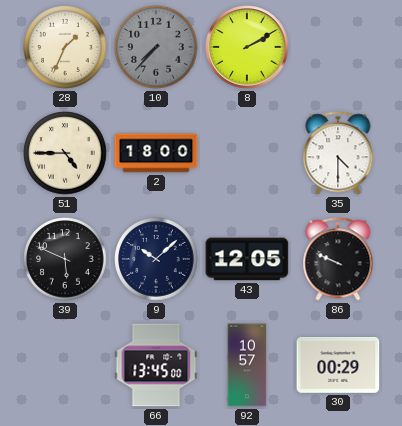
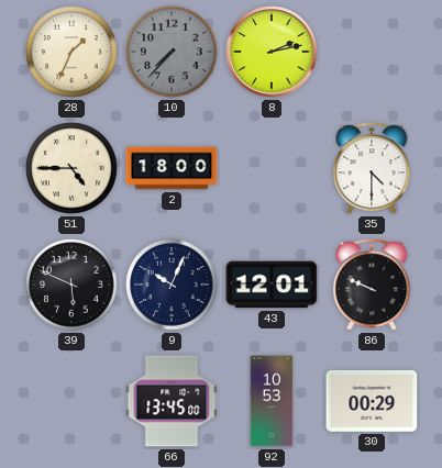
8: 2:10 -> 2:13 (272, 52)
9: 10:08 -> 10:04 (172, 285)
43: 12:05 -> 12:01 (272, 285)
92: 10:57 -> 10:53 (272, 401)
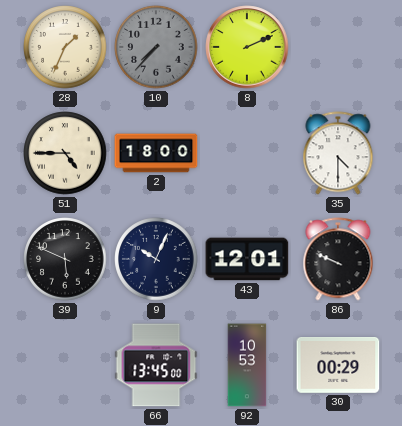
8: 2:13 -> 2:11 (247, 47)
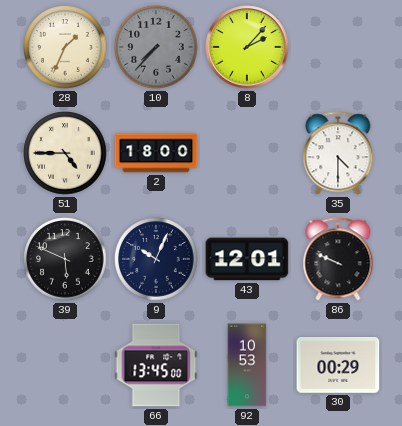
8: 2:11 -> 2:07 (247, 47)
